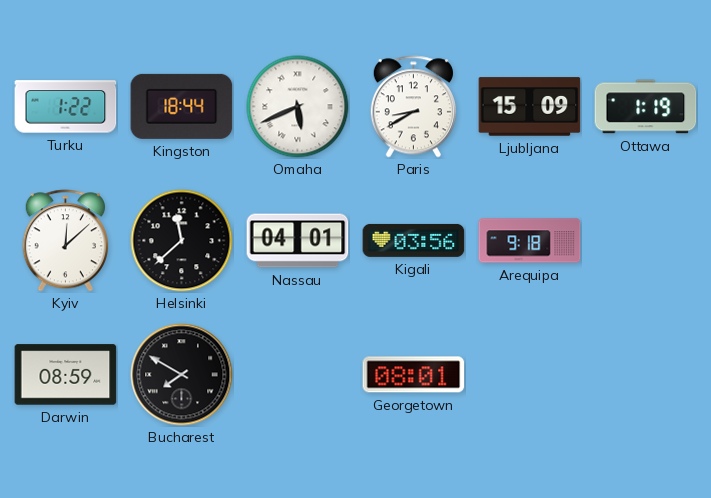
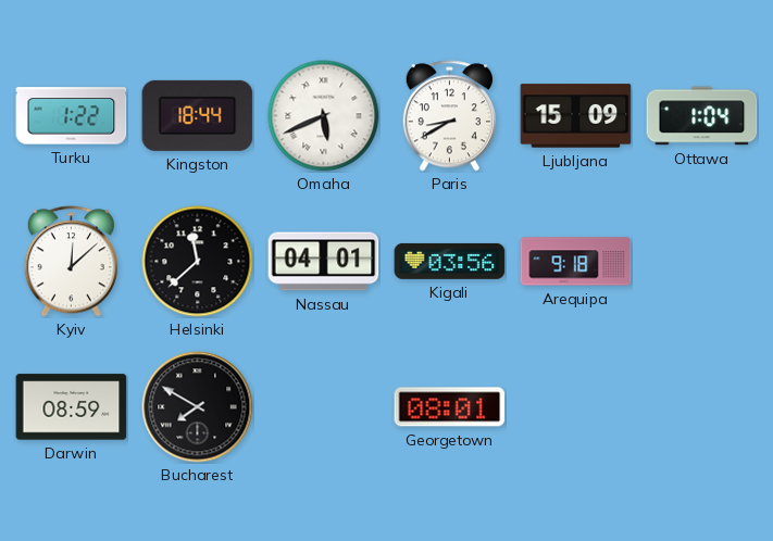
Ottawa: 1:19 -> 1:04 (702, 116)
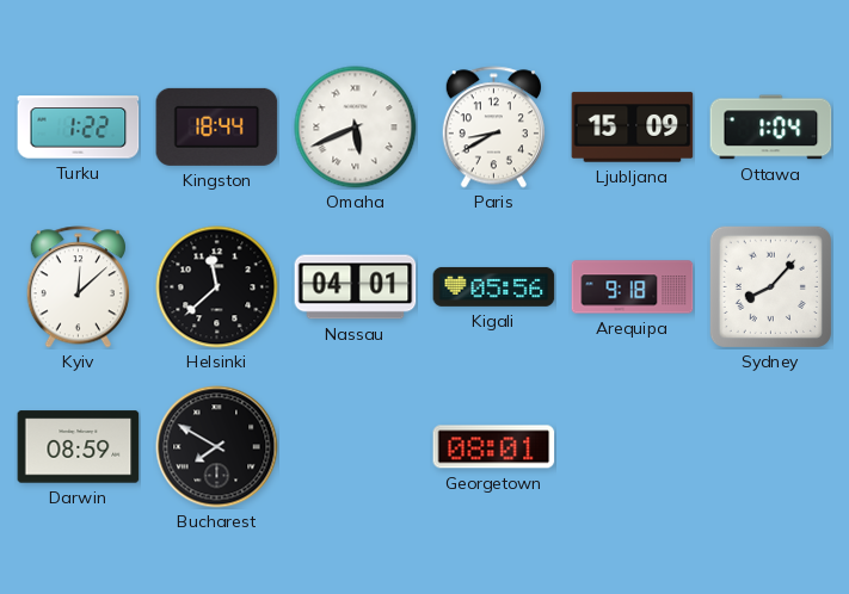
Kigali: 03:56 -> 05:56 (494, 286)
Sydney: none -> 8:07 (770, 286)
